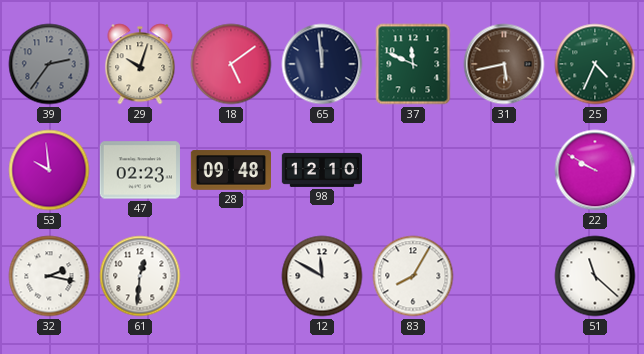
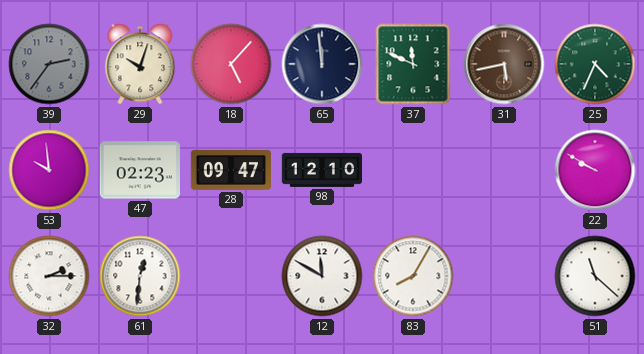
18: 5:09 -> 5:07 (231, 64)
28: 09:48 -> 09:47 (230, 170)
32: 2:17 -> 2:15 (49, 276)
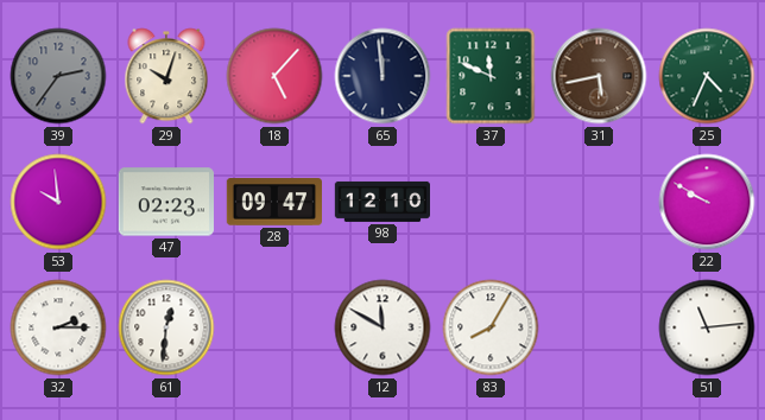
51: 11:22 -> 11:14 (707, 327)
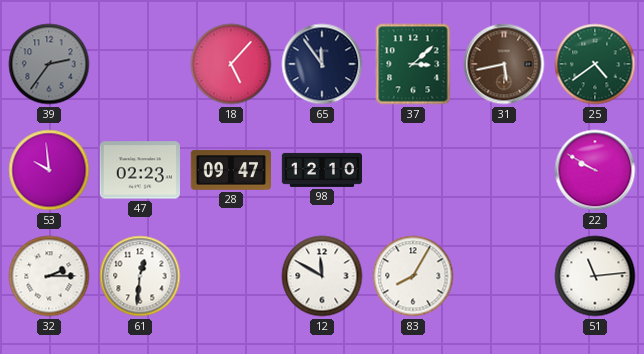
29: 10:03 -> none (166, 76)
65: 11:59 -> 11:54 (322, 64)
37: 11:49 -> 3:08 (413, 64)
25: 4:34 -> 4:39 (595, 64)
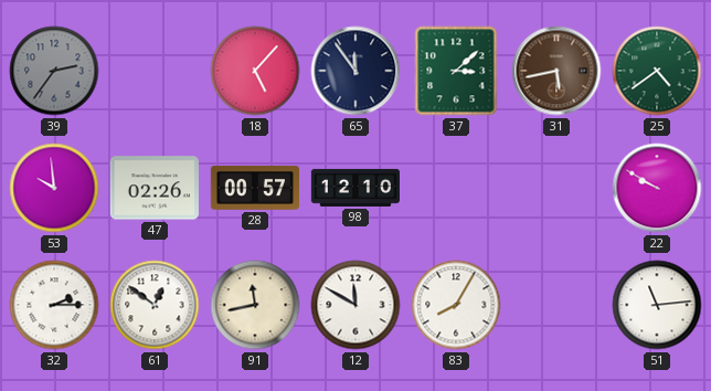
47: 02:23 -> 02:26 (153, 188)
28: 09:47 -> 00:57 (254, 188)
61: 12:31 -> 12:51 (155, 305)
91: none -> 11:43 (255, 305)
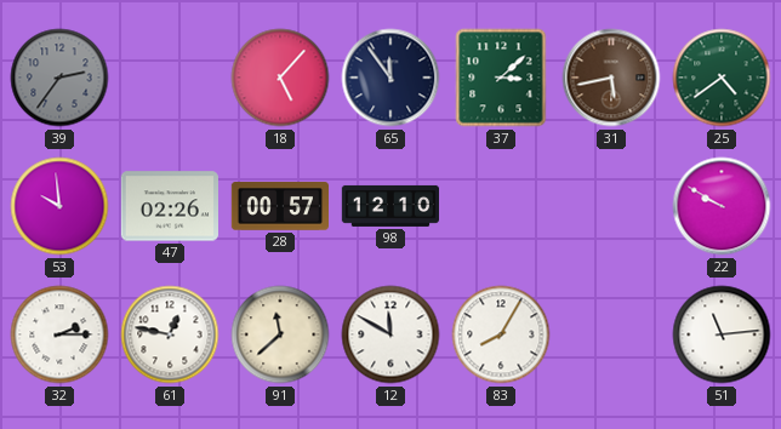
61: 12:51 -> 12:47 (170, 334)
91: 11:43 -> 11:38 (280, 334)
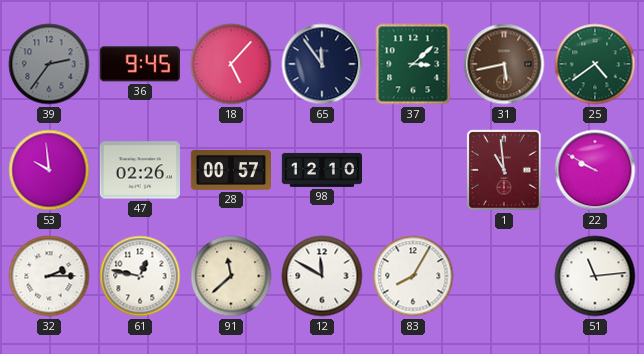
36: none -> 9:45 (140, 64)
1: none -> 10:59 (504, 170)
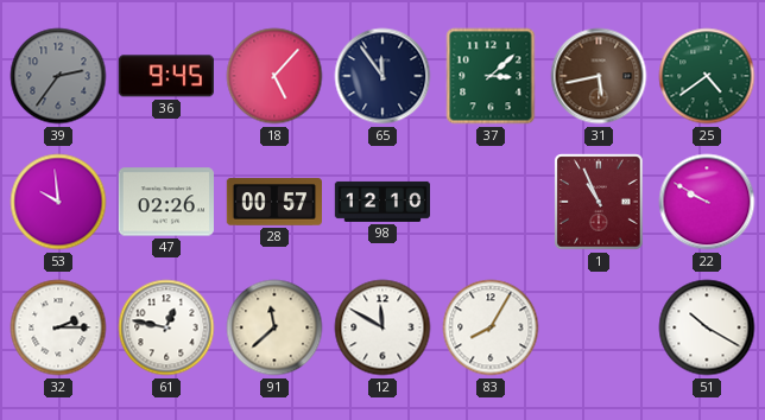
1: 10:59 -> 10:56 (599, 202)
51: 11:14 -> 10:20 (707, 327)
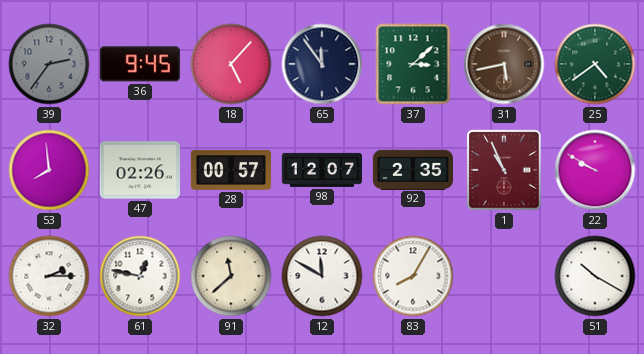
53: 9:59 -> 7:59 (49, 170)
98: 12:10 -> 12:07 (322, 170)
92: none -> 2:35 (413, 169)
